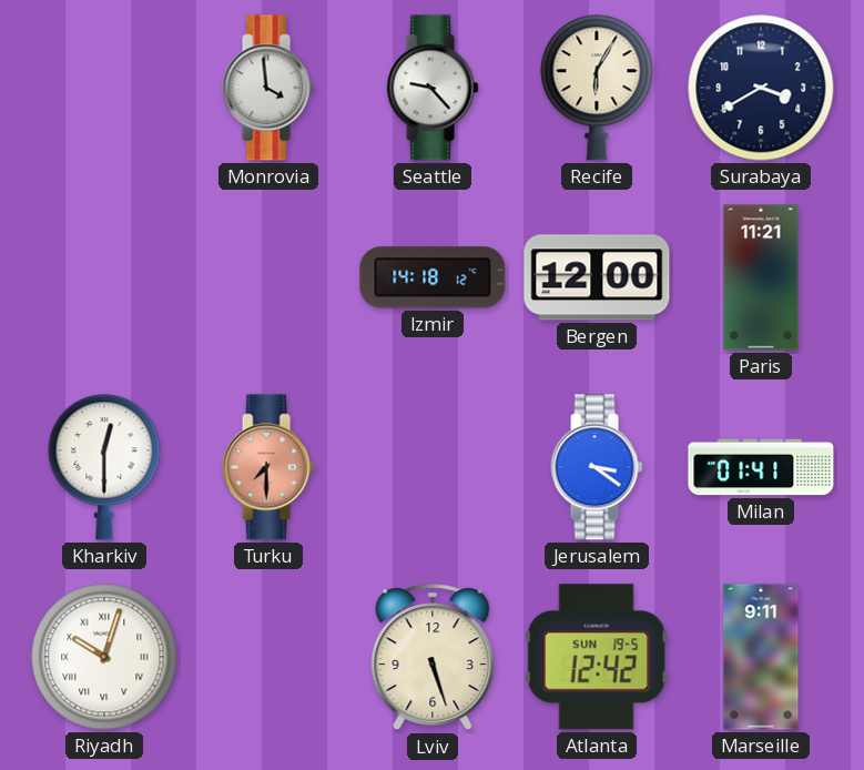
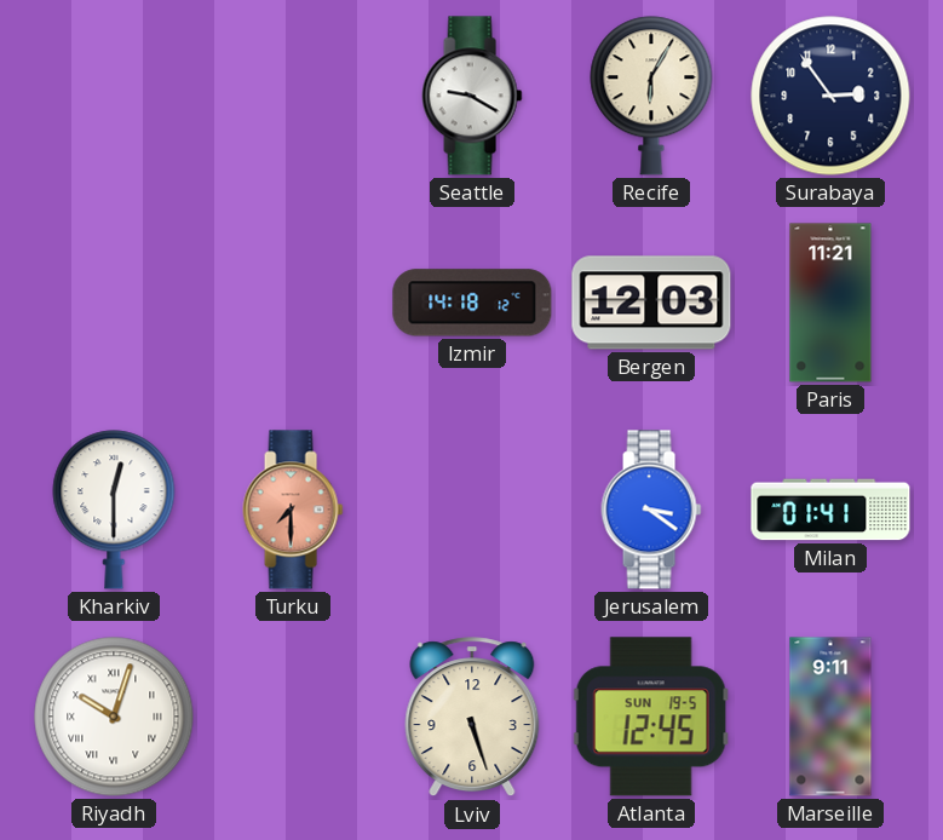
Monrovia: 3:59 -> none (268, 88)
Seattle: 9:23 -> 9:20 (472, 96)
Surabaya: 3:40 -> 2:54 (830, 96)
Bergen: 12:00 -> 12:03 (651, 303)
Atlanta: 12:42 -> 12:45 (651, 717)
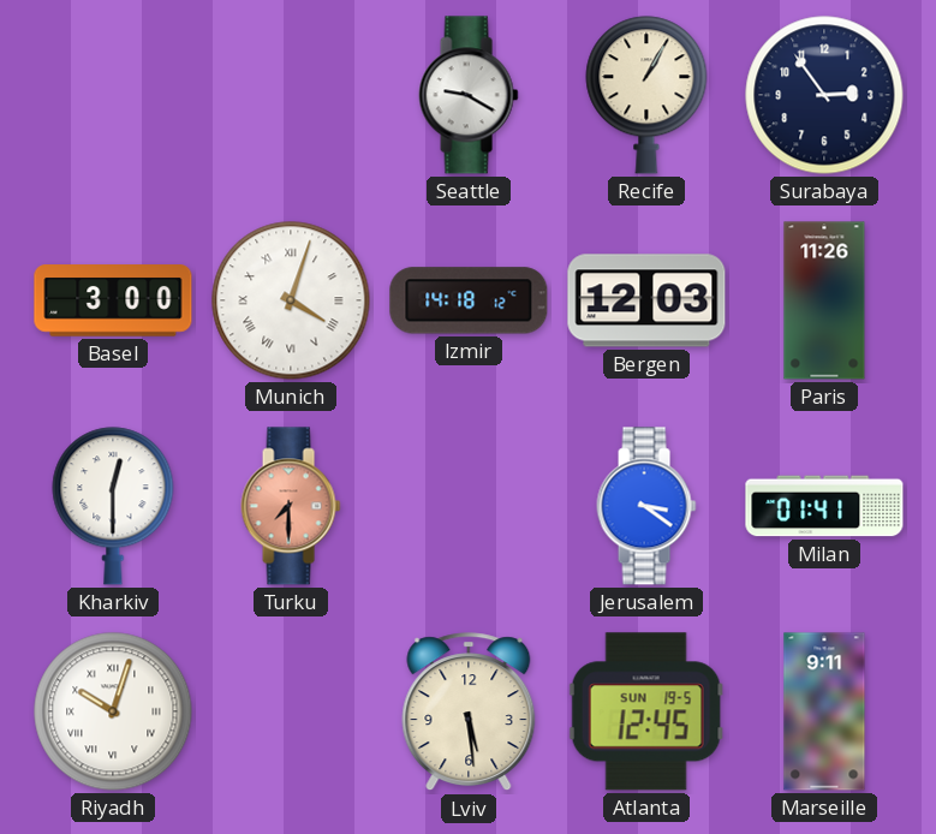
Recife: 6:05 -> 1:05 (646, 95)
Basel: none -> 3:00 (113, 300)
Munich: none -> 4:03 (291, 300)
Paris: 11:21 -> 11:26 (824, 300)
Lviv: 5:27 -> 5:29 (469, 713)
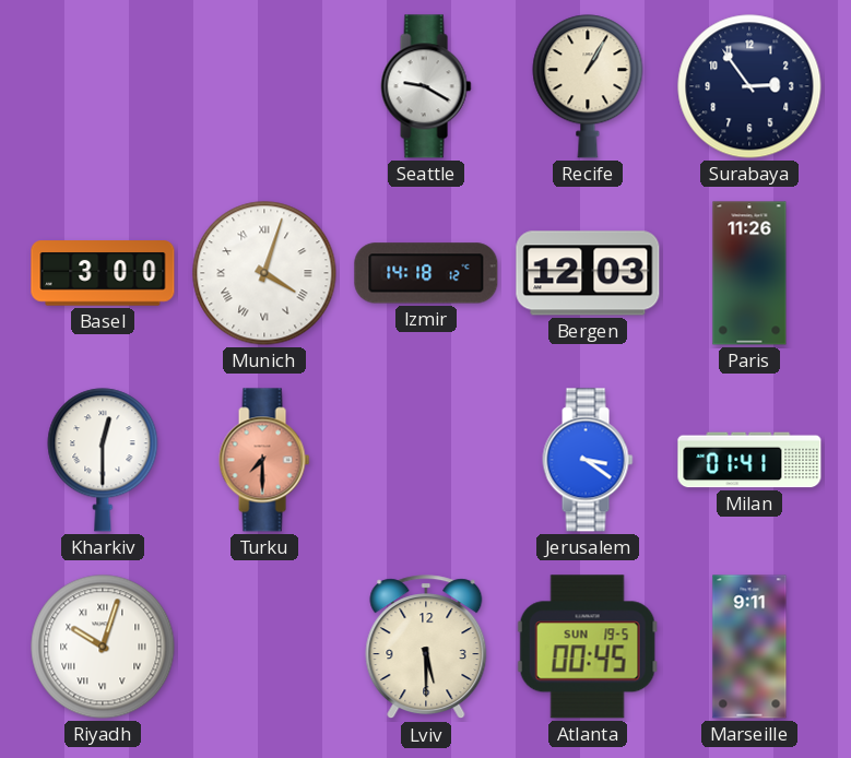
Lviv: 5:29 -> 5:30 (426, 648)
Atlanta: 12:45 -> 00:45 (588, 647)
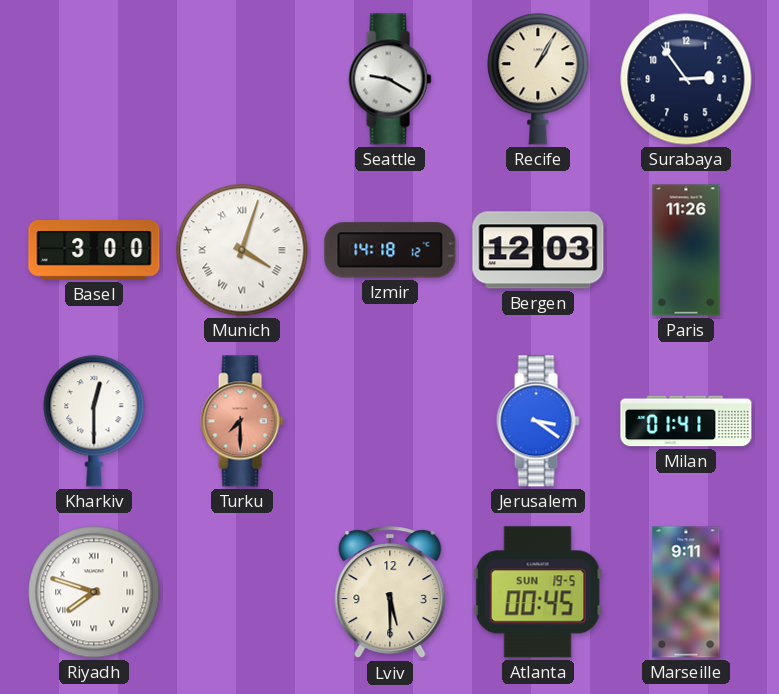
Riyadh: 10:03 -> 7:48 (94, 592)
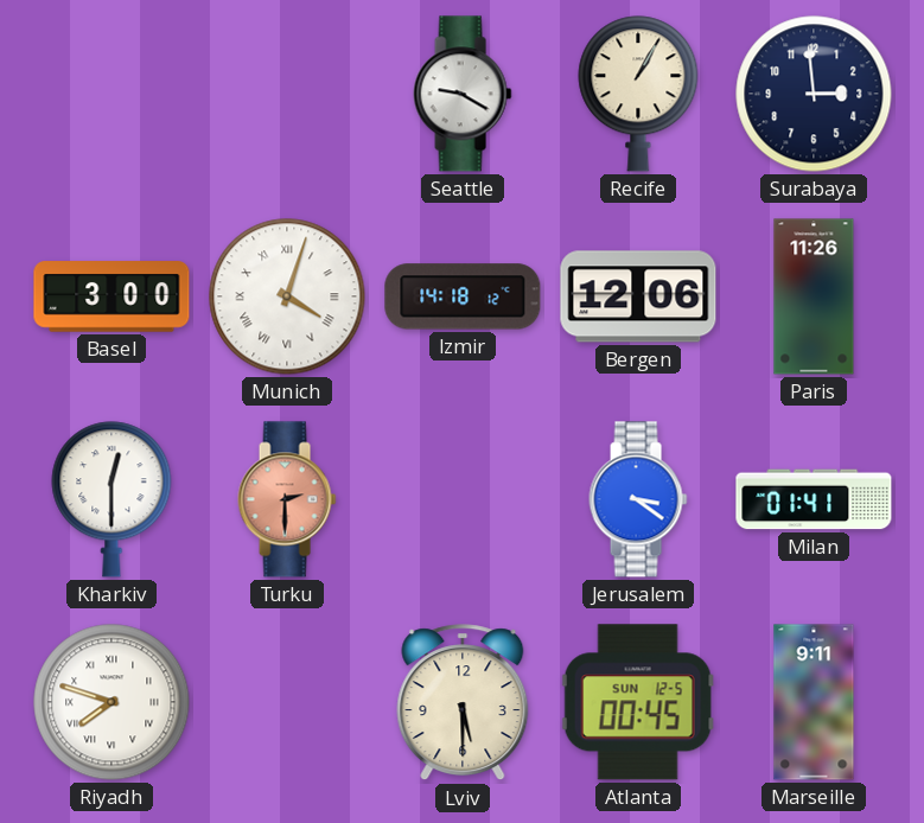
Surabaya: 2:54 -> 2:59 (814, 94)
Bergen: 12:03 -> 12:06 (638, 296)
Turku: 7:30 -> 2:30 (287, 499)
Atlanta date: SUN 19-5 -> SUN 12-5 (638, 702)
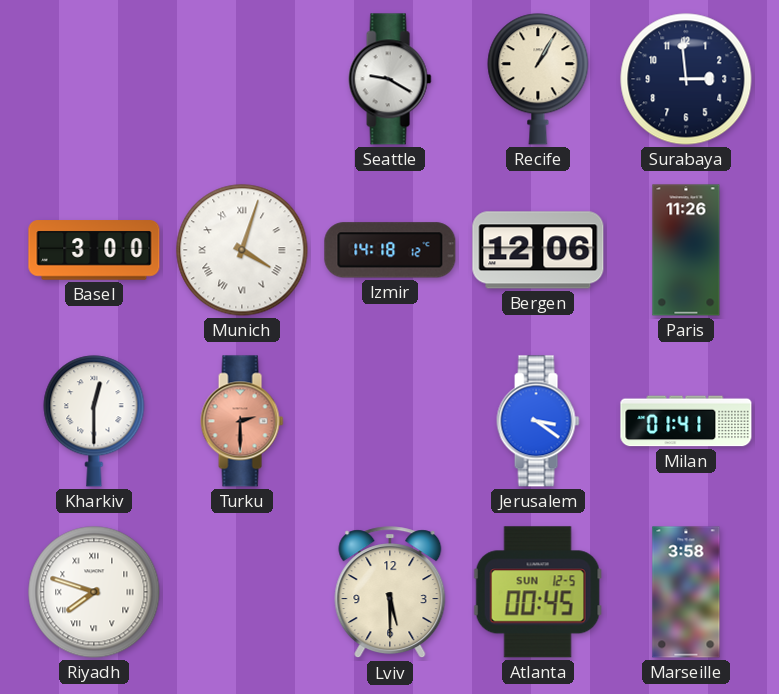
Marseille: 9:11 -> 3:58 (686, 592)
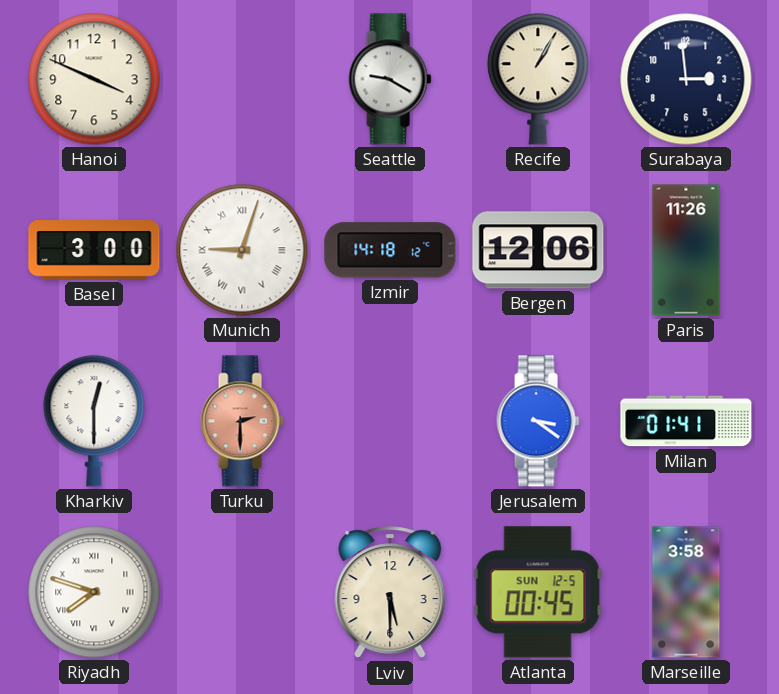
Hanoi: none -> 3:49 (94, 79)
Munich: 4:03 -> 9:03 (242, 250)
